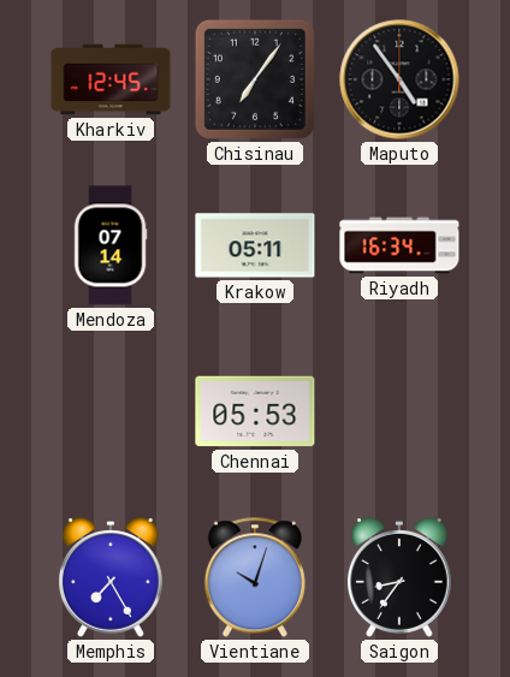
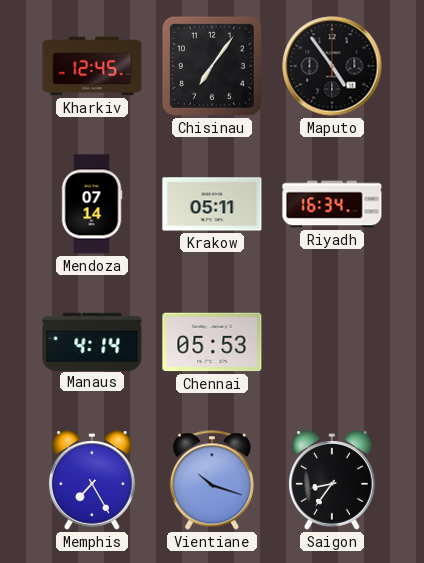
Manaus: none -> 4:14 (92, 341)
Vientiane: 10:03 -> 10:18 (212, 480)
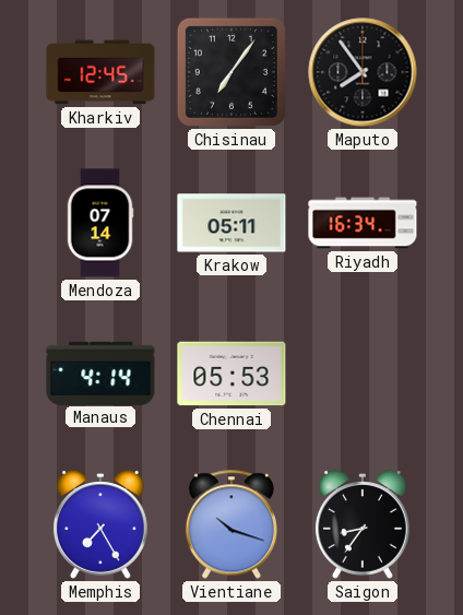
Maputo: 4:54 -> 7:54 (363, 72)
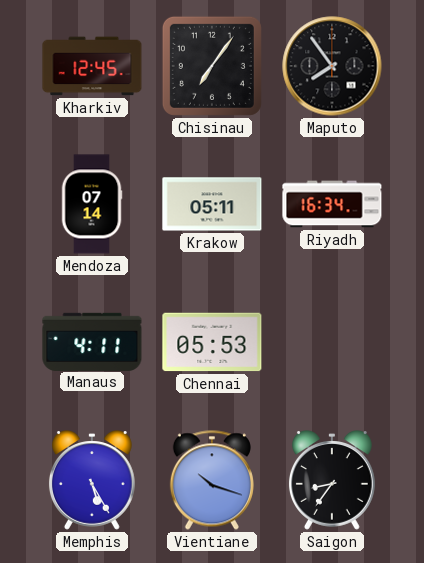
Manaus: 4:14 -> 4:11 (92, 341)
Memphis: 7:25 -> 5:25 (92, 480)
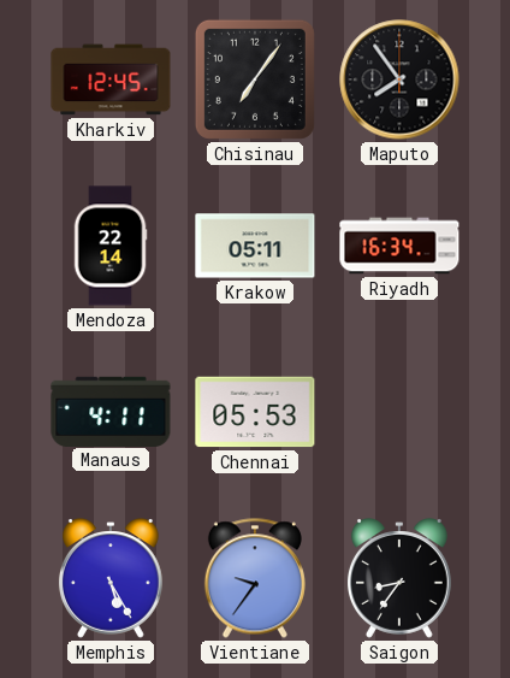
Mendoza: 07:14 -> 22:14 (111, 246)
Vientiane: 10:18 -> 9:36 (255, 578)
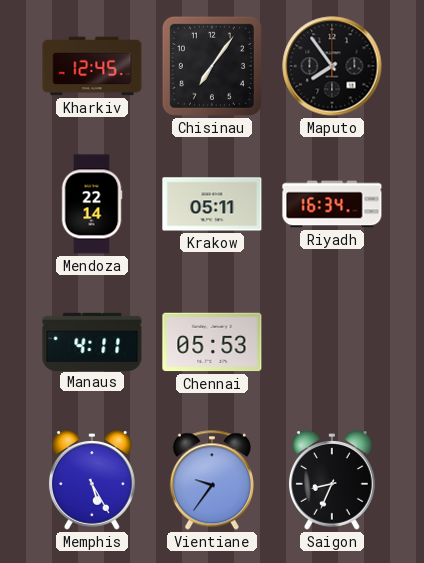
Saigon: 8:36 -> 8:34 (332, 480)
